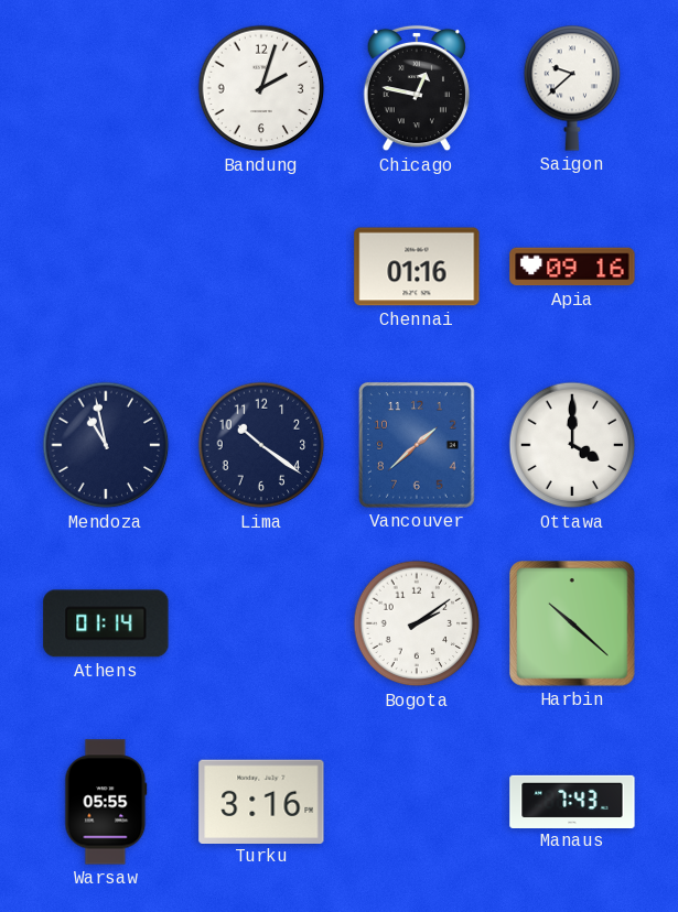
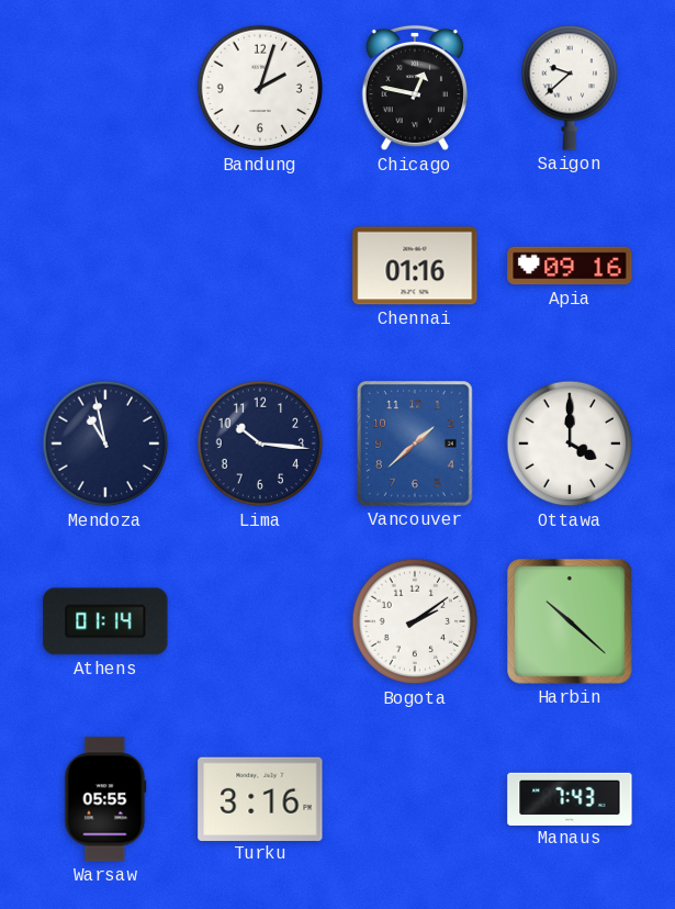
Lima: 10:21 -> 10:16 (260, 444)
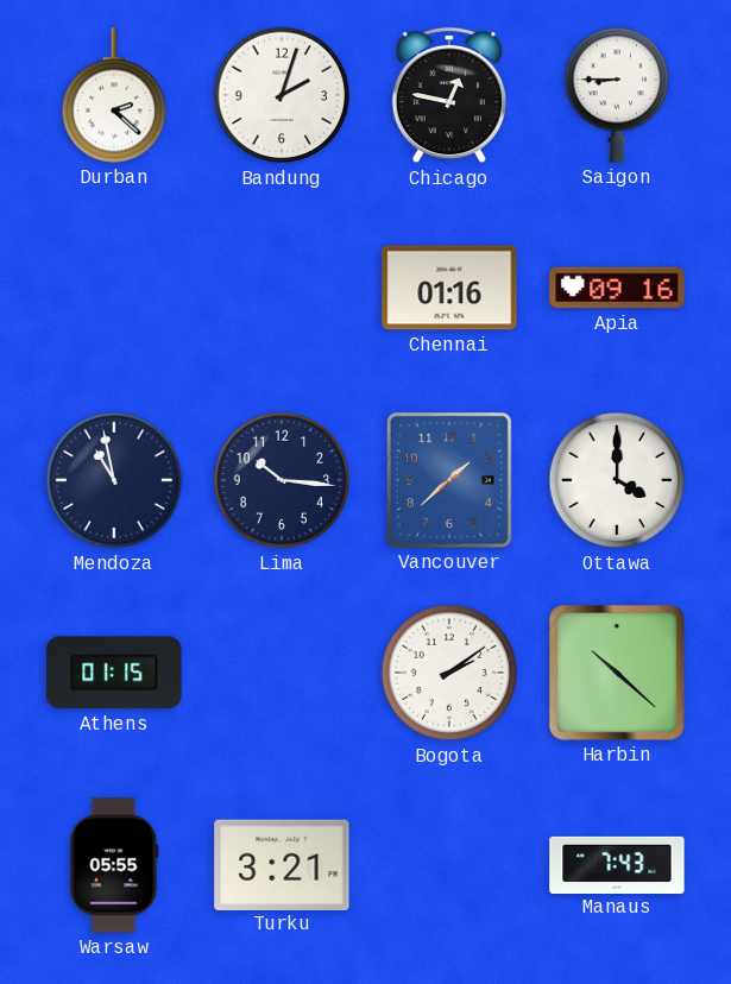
Durban: none -> 2:22 (114, 95)
Saigon: 9:38 -> 8:45 (617, 95)
Athens: 01:14 -> 01:15 (114, 673)
Turku: 3:16 -> 3:21 (282, 864)
